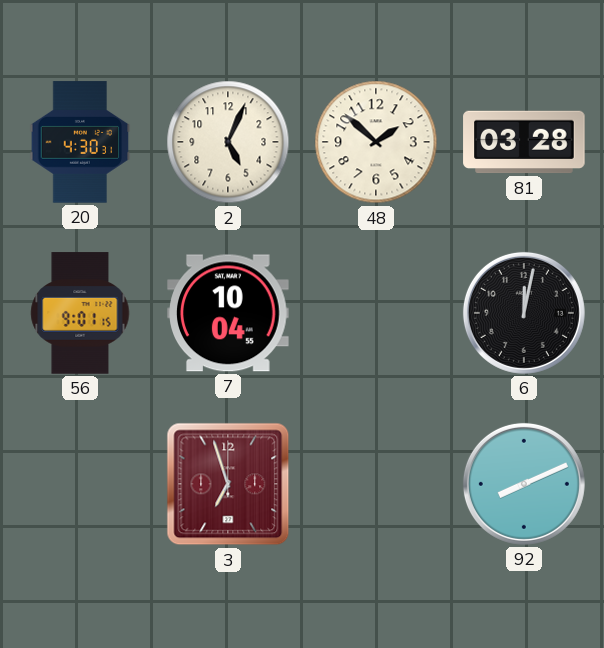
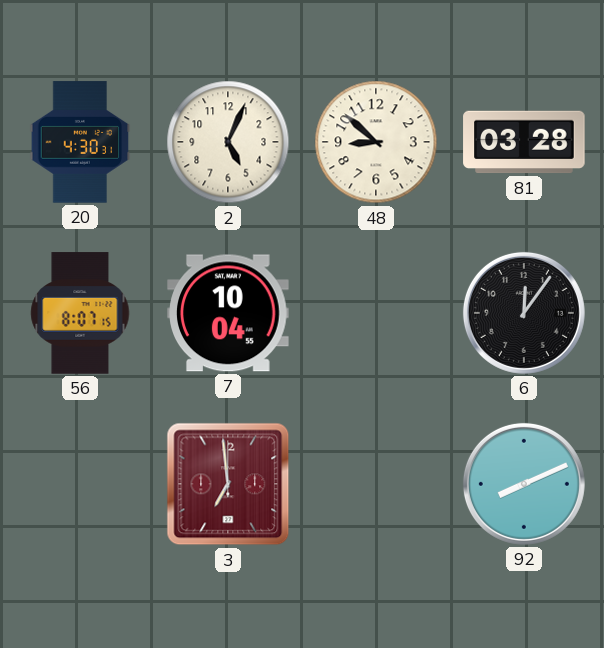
48: 1:52 -> 8:52 (376, 142)
56: 9:01 -> 8:07 (80, 313)
6: 12:02 -> 12:06 (524, 313)
3: 6:57 -> 6:59 (228, 484)
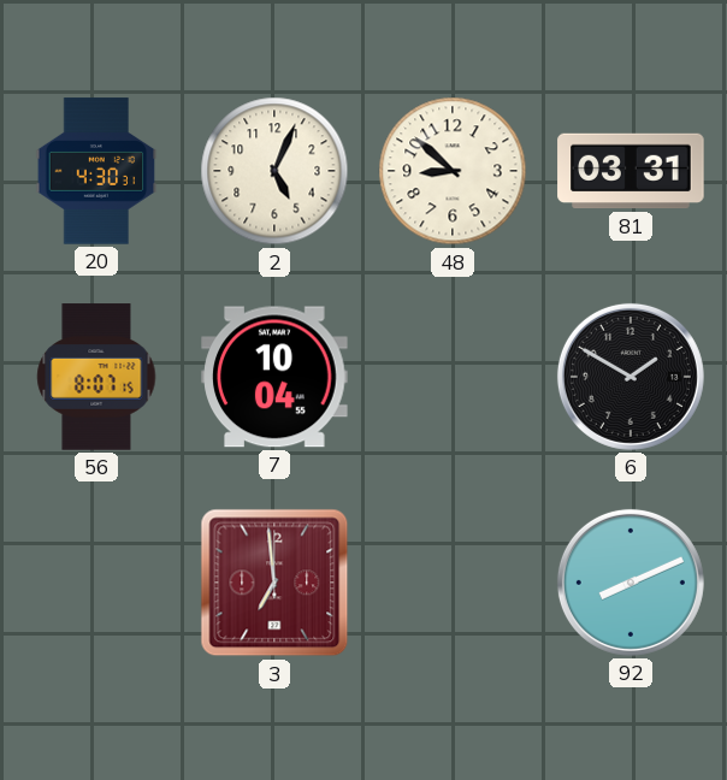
81: 03:28 -> 03:31 (631, 171)
6: 12:06 -> 1:50 (631, 377)
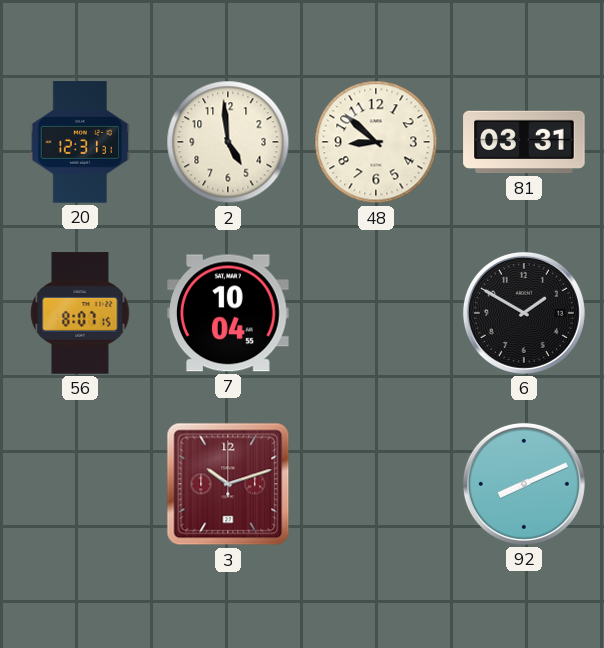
20: 4:30 -> 12:31 (80, 142)
2: 5:04 -> 4:59 (228, 142)
3: 6:59 -> 10:12 (228, 484)
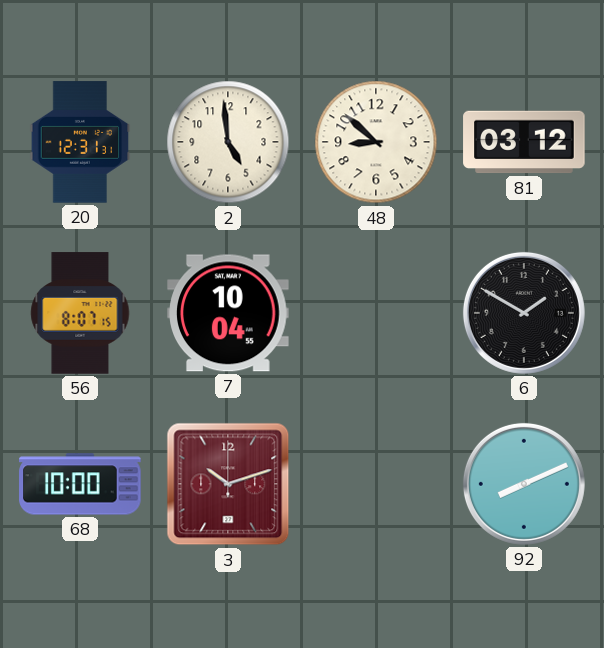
81: 03:31 -> 03:12 (524, 142)
68: none -> 10:00 (80, 484)
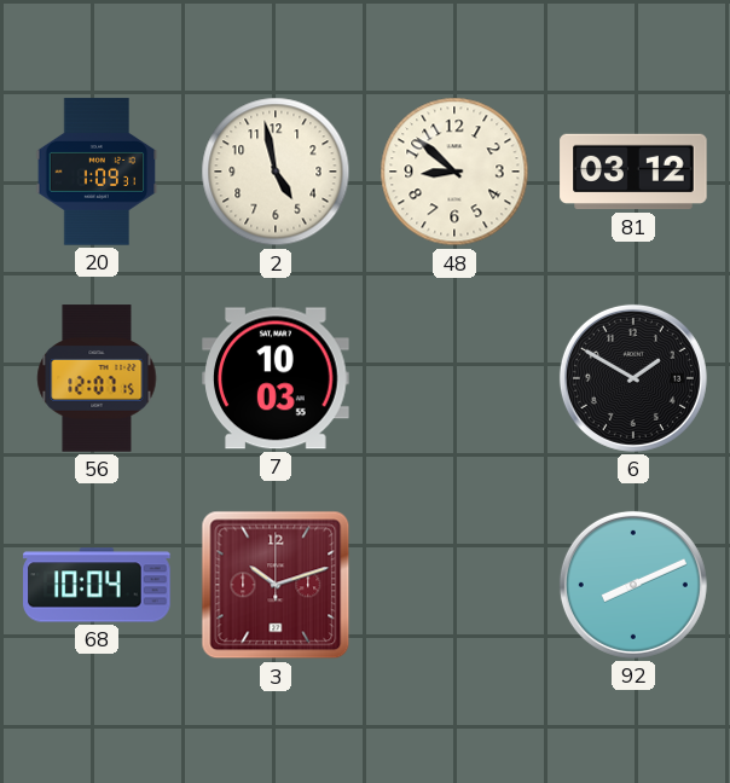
20: 12:31 -> 1:09 (97, 172)
2: 4:59 -> 4:58 (276, 172)
56: 8:07 -> 12:07 (97, 378)
7: 10:04 -> 10:03 (276, 378)
68: 10:00 -> 10:04 (97, 585)
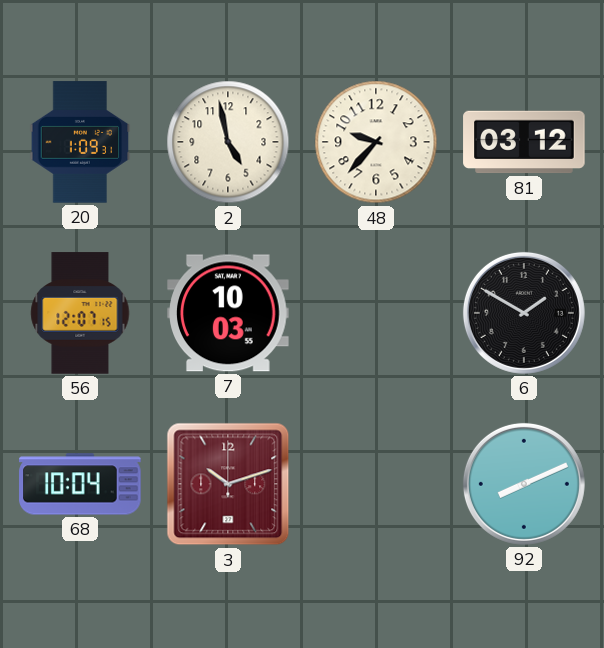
48: 8:52 -> 9:37 (376, 142)
